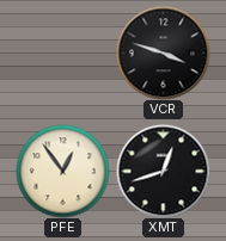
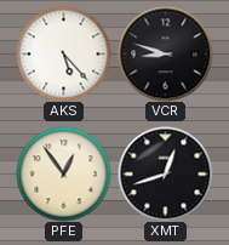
AKS: none -> 5:23 (63, 53)
VCR: 3:48 -> 8:48 (165, 53)
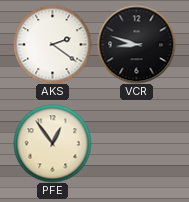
AKS: 5:23 -> 2:21 (52, 44)
XMT: 12:42 -> none (165, 173)
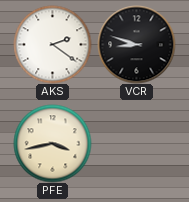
PFE: 12:54 -> 3:43 (52, 143)
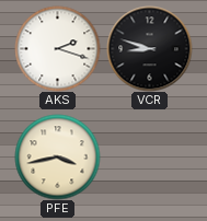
AKS: 2:21 -> 2:18 (57, 48)
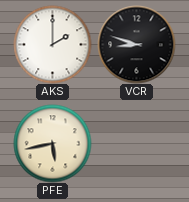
AKS: 2:18 -> 2:00 (52, 44)
PFE: 3:43 -> 5:43 (52, 143)
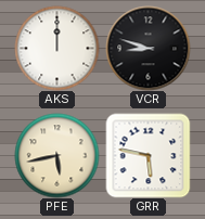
AKS: 2:00 -> 12:00 (56, 48)
GRR: none -> 5:47 (148, 155)
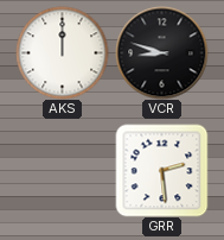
PFE: 5:43 -> none (56, 155)
GRR: 5:47 -> 2:29 (161, 170)
